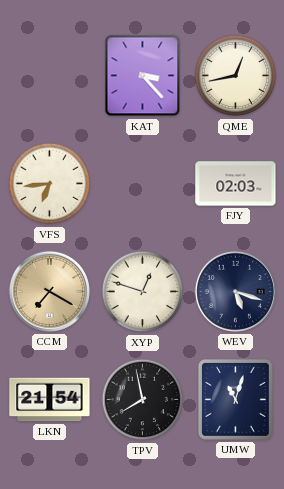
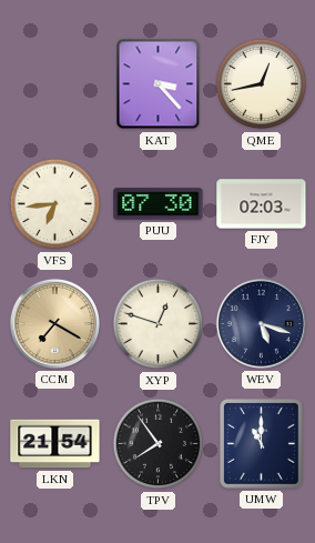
PUU: none -> 07:30 (159, 204)
TPV: 7:58 -> 7:54 (159, 444)
UMW: 11:03 -> 11:00 (261, 443)
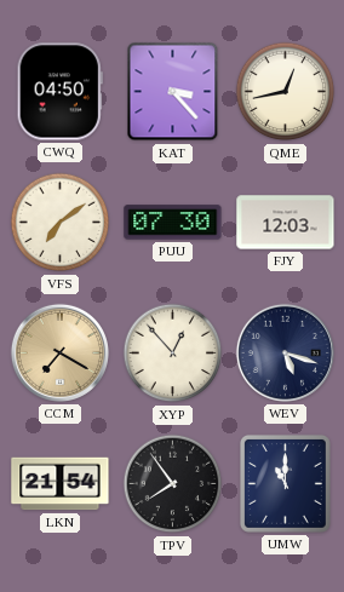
CWQ: none -> 04:50 (59, 92)
VFS: 6:44 -> 7:09 (61, 223)
FJY: 02:03 -> 12:03 (286, 223)
XYP: 12:48 -> 12:53 (173, 354)
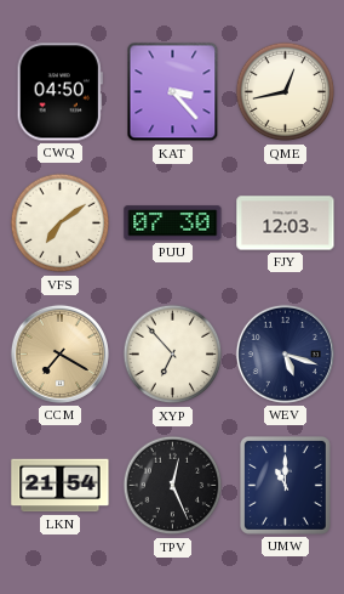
XYP: 12:53 -> 6:53 (173, 355)
TPV: 7:54 -> 12:26 (173, 486)
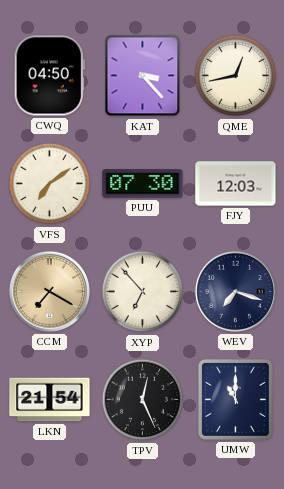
WEV: 5:18 -> 7:18 (235, 291)
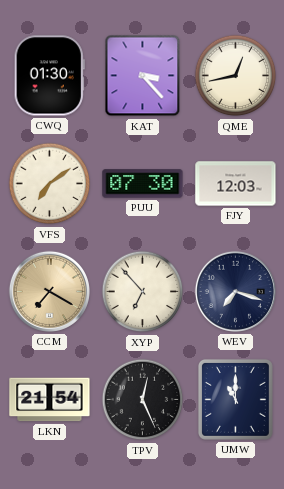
CWQ: 04:50 -> 01:30 (49, 76)
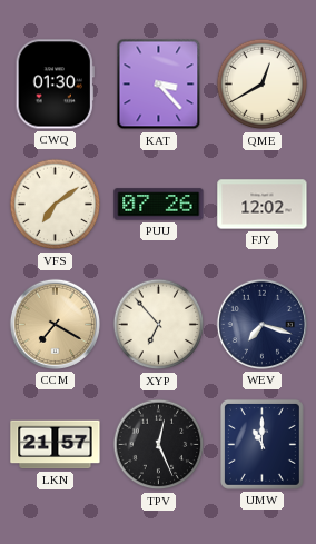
QME: 12:43 -> 12:40 (263, 85)
PUU: 07:30 -> 07:26 (159, 205)
FJY: 12:03 -> 12:02 (263, 205)
LKN: 21:54 -> 21:57 (56, 445)
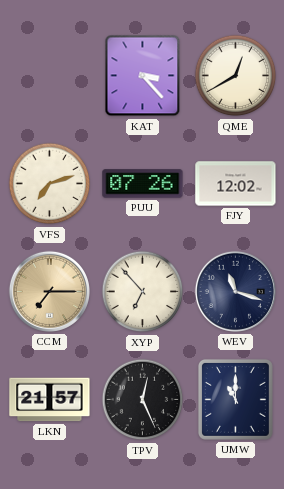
CWQ: 01:30 -> none (55, 85)
VFS: 7:09 -> 7:12 (50, 184)
CCM: 7:20 -> 7:15 (49, 291)
WEV: 7:18 -> 11:18 (235, 291)
